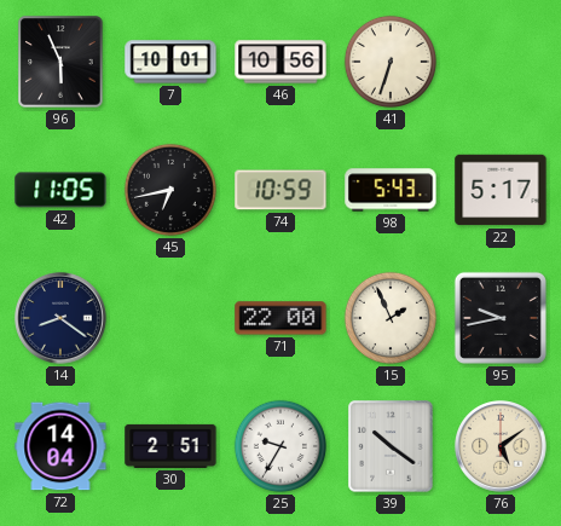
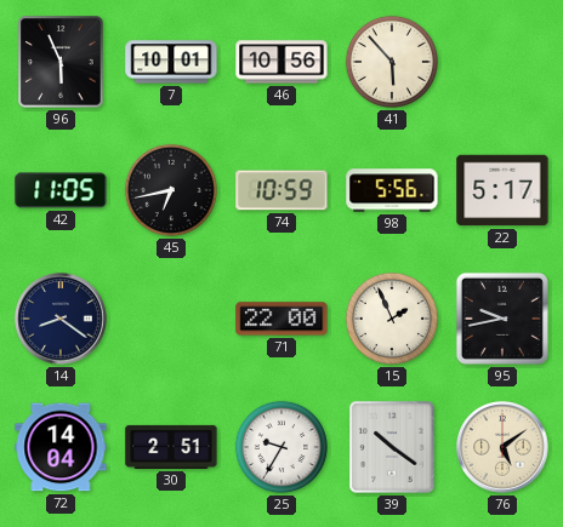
41: 6:33 -> 5:53 (392, 62)
98: 5:43 -> 5:56 (392, 190)
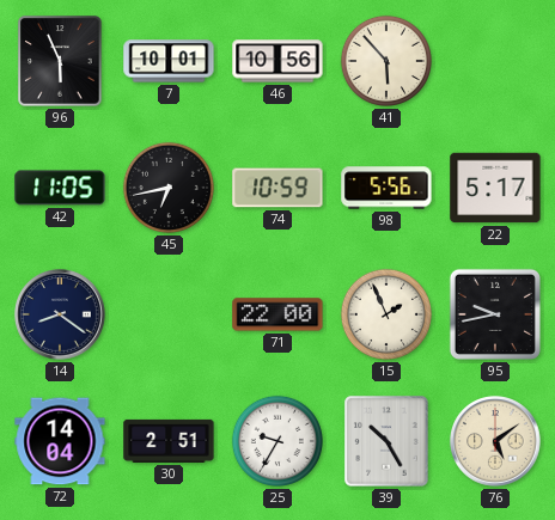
39: 10:21 -> 10:25 (386, 441)
